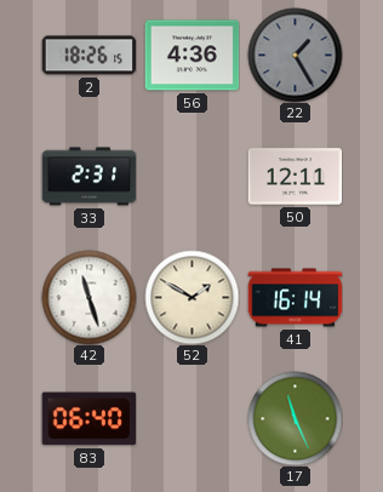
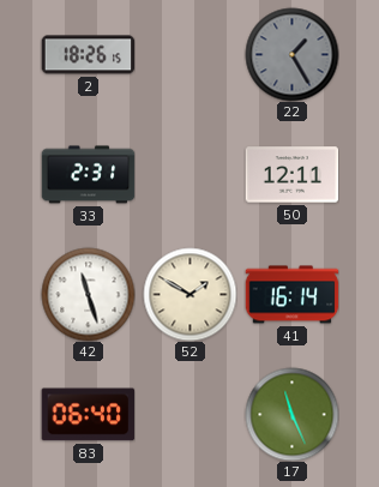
56: 4:36 -> none (191, 56)
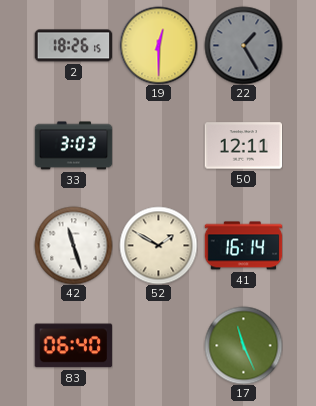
19: none -> 12:30 (158, 45)
33: 2:31 -> 3:03 (73, 146)
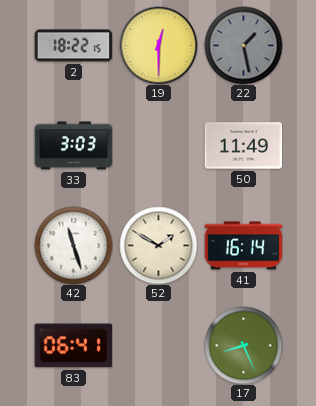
2: 18:26 -> 18:22 (73, 46)
22: 1:25 -> 1:28 (243, 45)
50: 12:11 -> 11:49 (243, 146)
83: 06:40 -> 06:41 (73, 346)
17: 11:26 -> 8:26 (243, 345)
